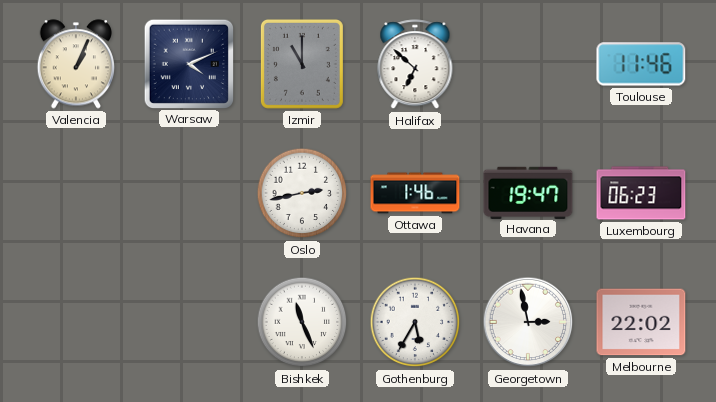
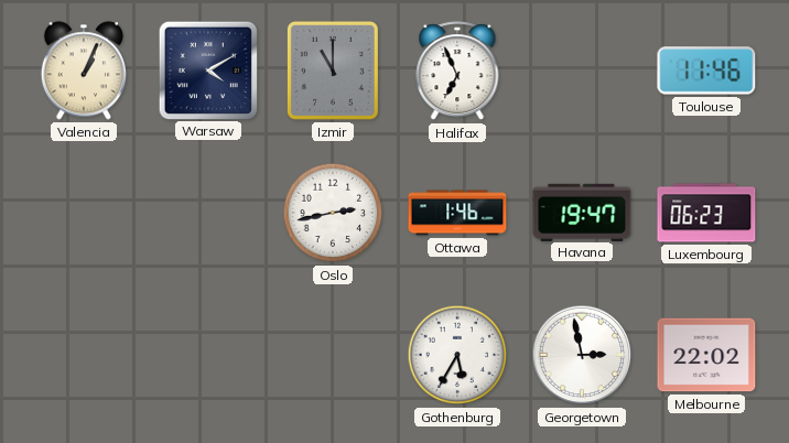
Warsaw: 4:11 -> 4:10 (207, 69)
Halifax: 6:52 -> 6:56 (457, 72)
Bishkek: 11:26 -> none (302, 322)
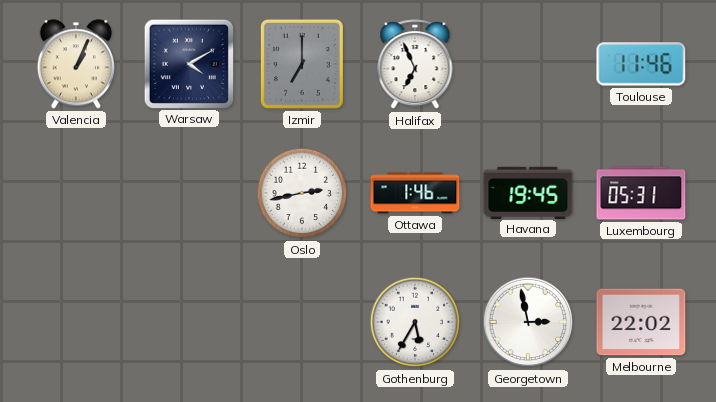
Izmir: 11:00 -> 7:00 (302, 64)
Havana: 19:47 -> 19:45 (528, 192)
Luxembourg: 06:23 -> 05:31 (641, 193)
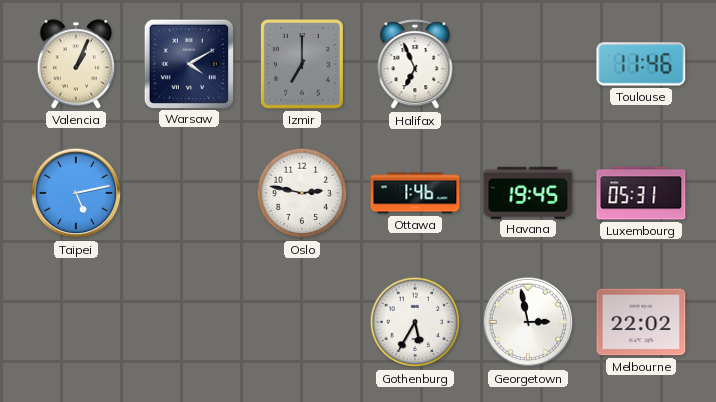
Taipei: none -> 5:13 (76, 193)
Oslo: 2:43 -> 2:47 (302, 193)
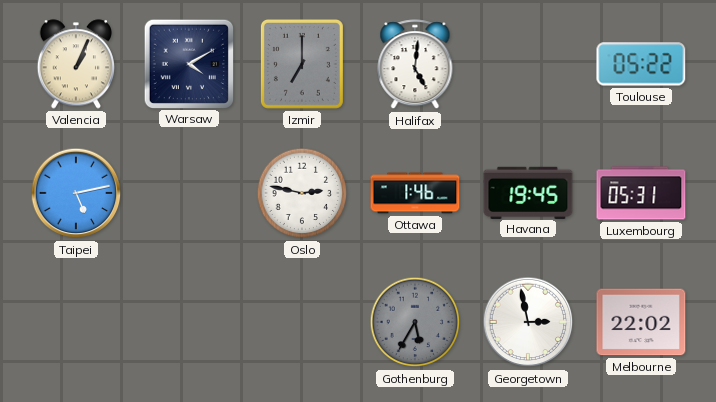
Halifax: 6:56 -> 5:01 (415, 65)
Toulouse: 11:46 -> 05:22 (641, 64)
Gothenburg dial: white -> grey (415, 322)
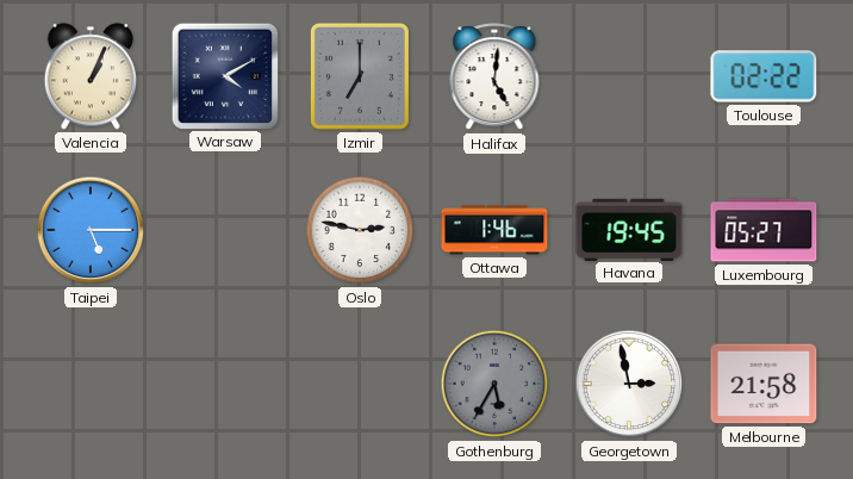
Toulouse: 05:22 -> 02:22 (764, 76)
Taipei: 5:13 -> 5:15 (91, 230)
Luxembourg: 05:31 -> 05:27 (764, 230)
Melbourne: 22:02 -> 21:58 (764, 384)
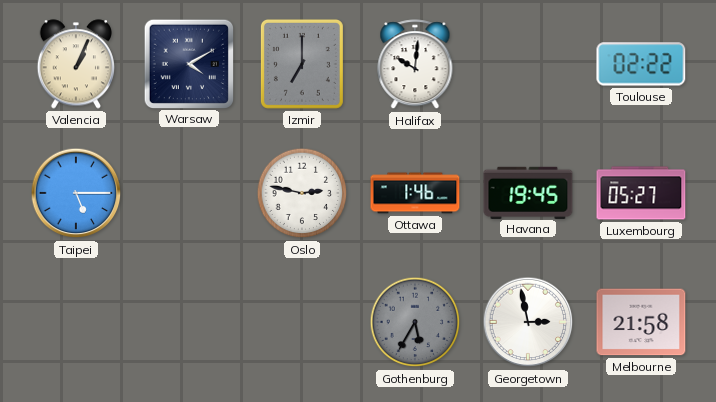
Halifax: 5:01 -> 10:01 (415, 65)
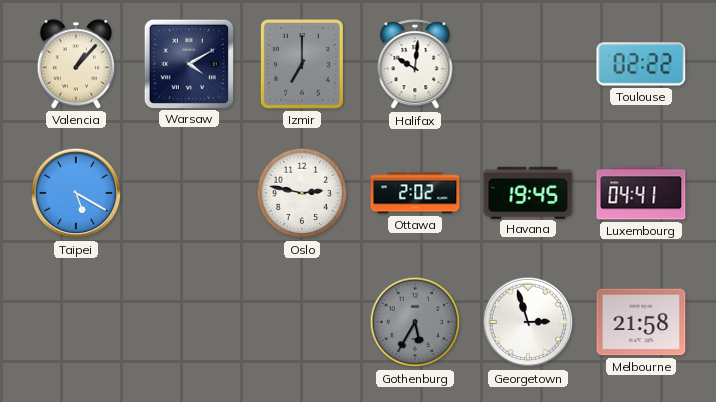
Valencia: 1:04 -> 1:07 (75, 64)
Taipei: 5:15 -> 5:20 (76, 193)
Ottawa: 1:46 -> 2:02 (415, 193)
Luxembourg: 05:27 -> 04:41 (641, 193)
Georgetown: 2:58 -> 2:57 (528, 322)
